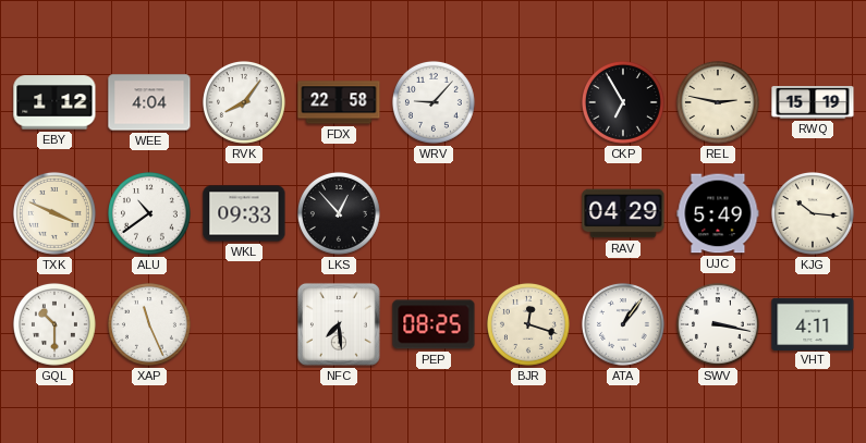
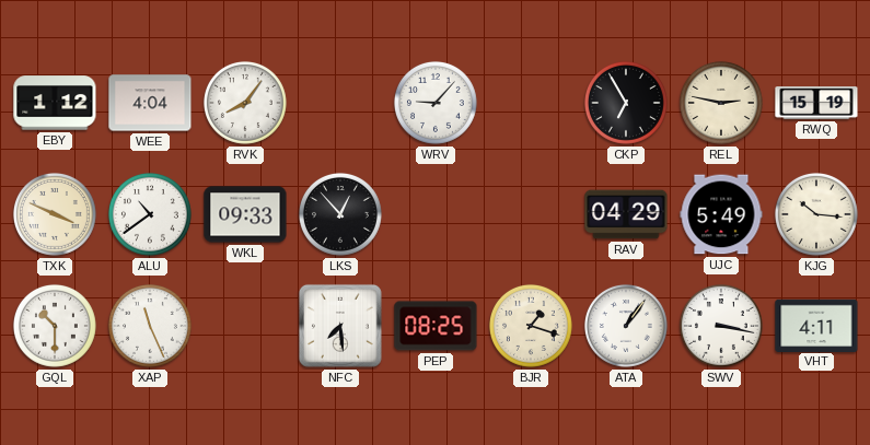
FDX: 22:58 -> none (339, 102)
BJR: 12:18 -> 1:18 (531, 326)
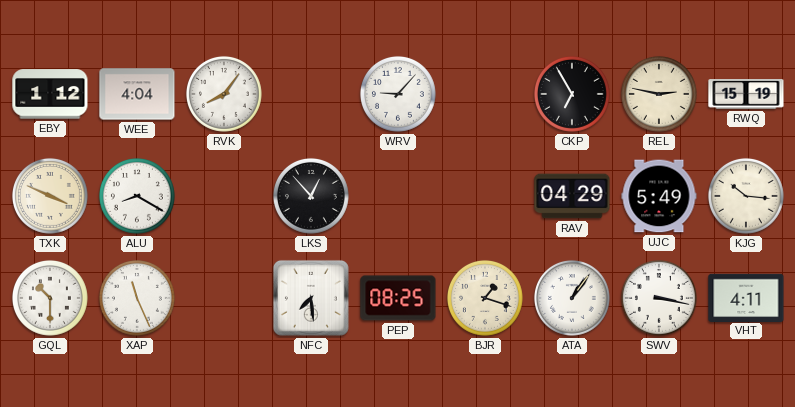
ALU: 10:39 -> 8:20 (137, 196)
WKL: 09:33 -> none (245, 214)
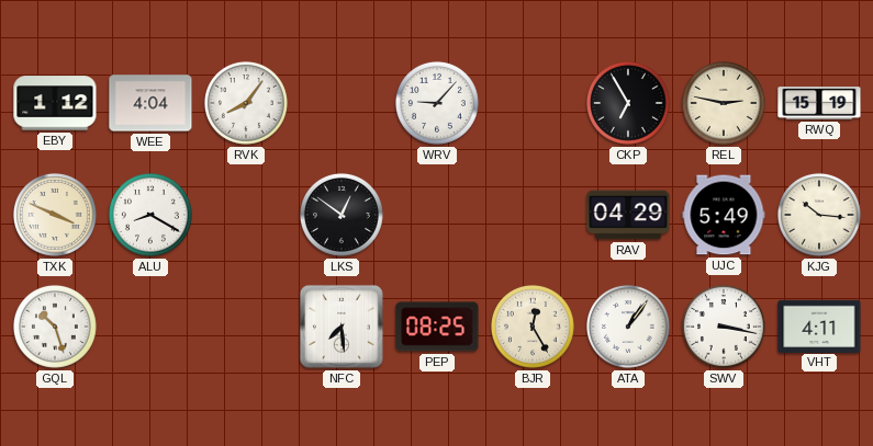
LKS: 12:53 -> 12:51 (342, 215)
GQL: 10:30 -> 10:27 (55, 327)
XAP: 11:26 -> none (137, 298)
BJR: 1:18 -> 12:25 (533, 327)
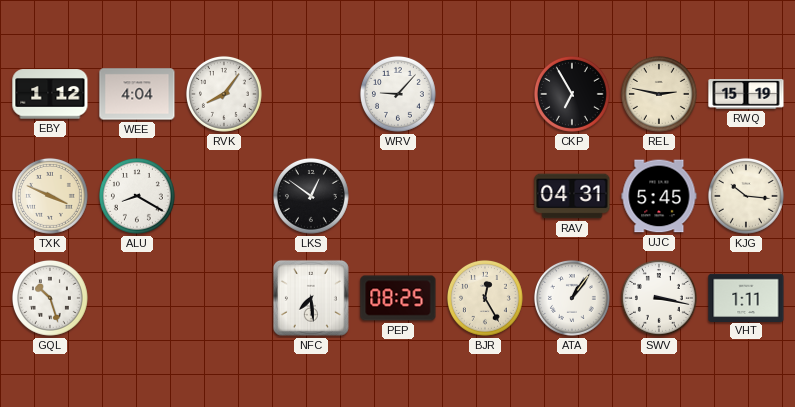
RAV: 04:29 -> 04:31 (572, 196)
UJC: 5:49 -> 5:45 (659, 196)
VHT: 4:11 -> 1:11 (746, 297)
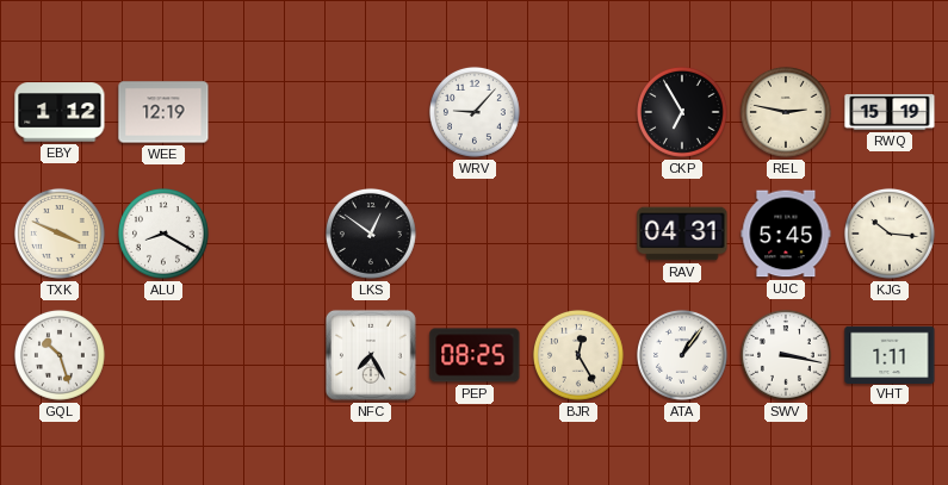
WEE: 4:04 -> 12:19 (163, 112)
RVK: 8:06 -> none (224, 94)
NFC: 7:29 -> 7:25 (371, 355)
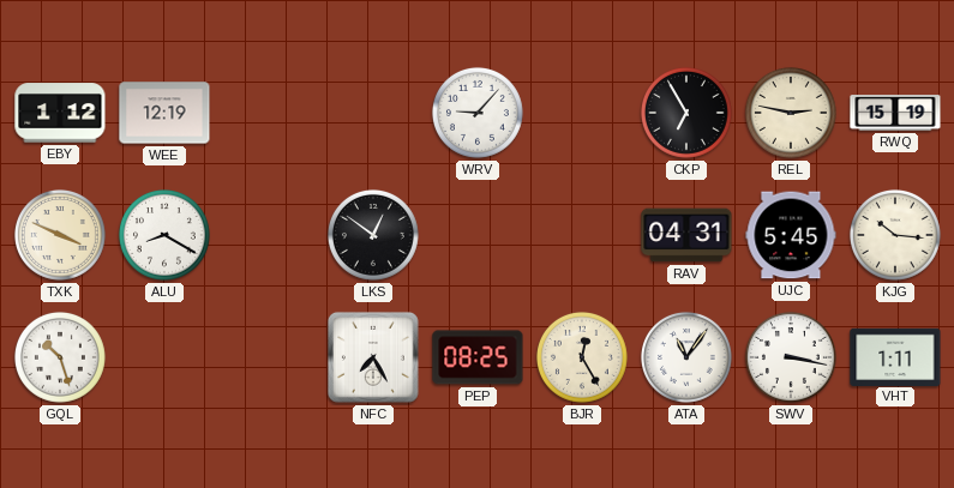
ATA: 1:06 -> 11:06 (686, 357)
